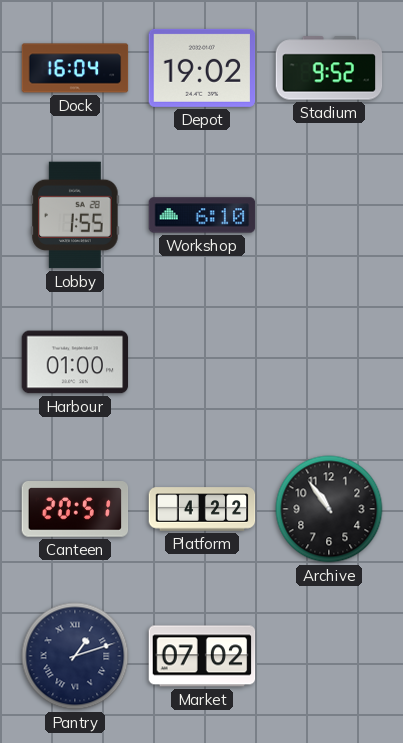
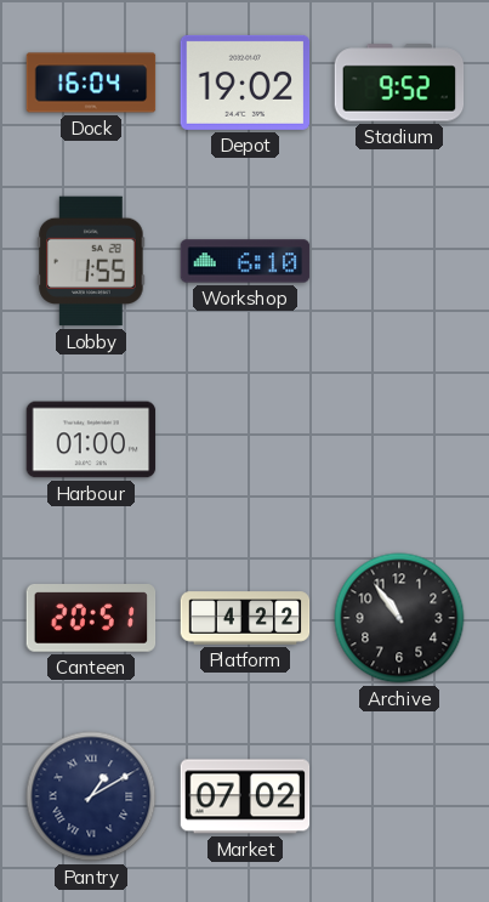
Pantry: 1:12 -> 1:10 (91, 796)
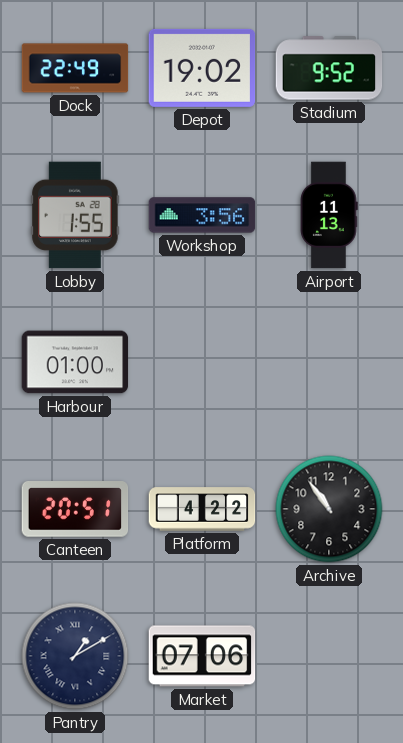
Dock: 16:04 -> 22:49 (75, 68)
Workshop: 6:10 -> 3:56 (202, 215)
Airport: none -> 11:13 (329, 215)
Market: 07:02 -> 07:06 (202, 656)
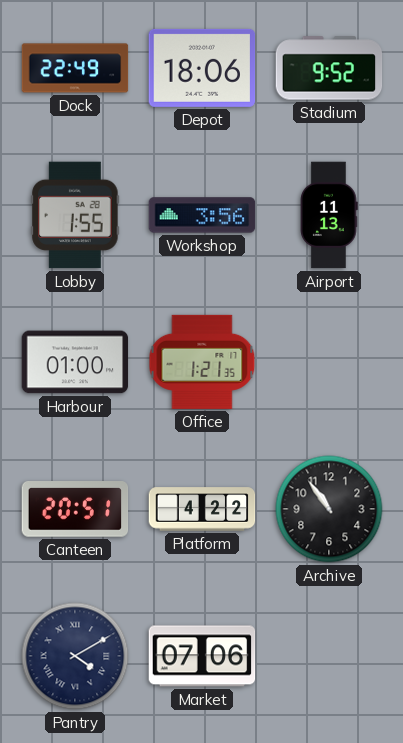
Depot: 19:02 -> 18:06 (202, 68)
Office: none -> 1:21 (202, 362)
Pantry: 1:10 -> 4:10 (75, 656)
